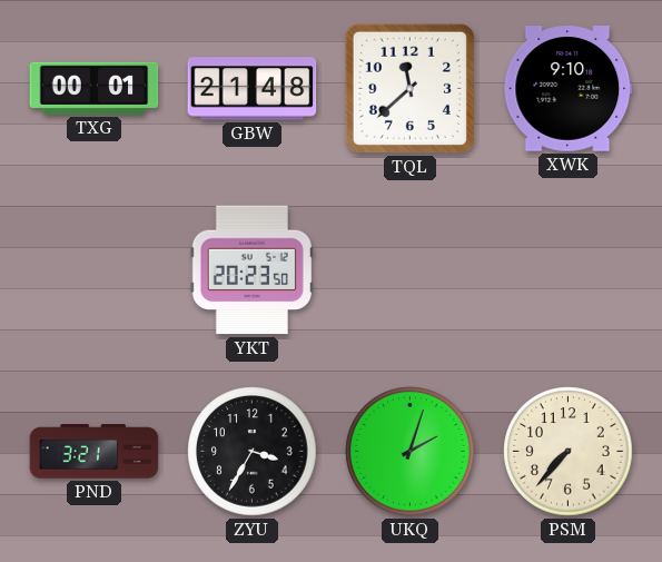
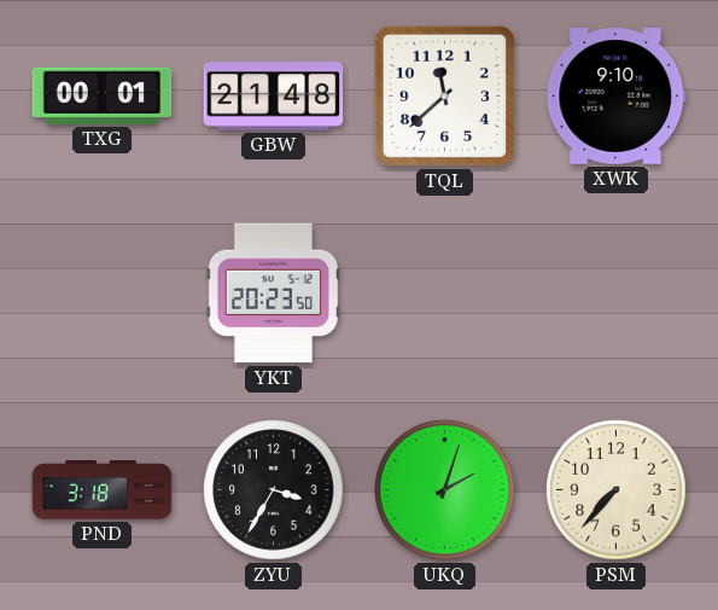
PND: 3:21 -> 3:18 (103, 490)
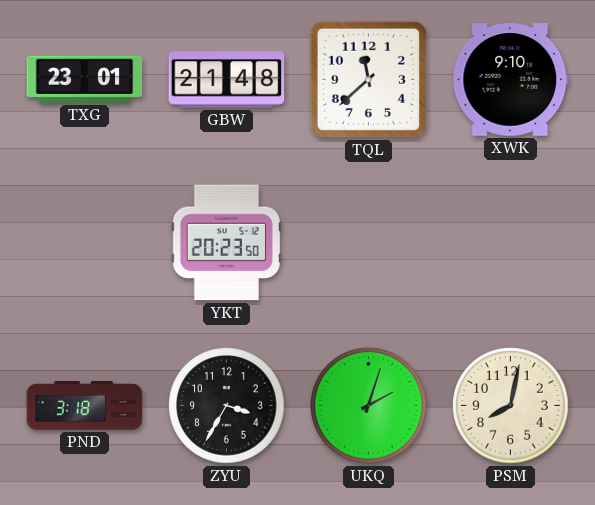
TXG: 00:01 -> 23:01 (85, 79)
PSM: 7:37 -> 8:02 (511, 406)
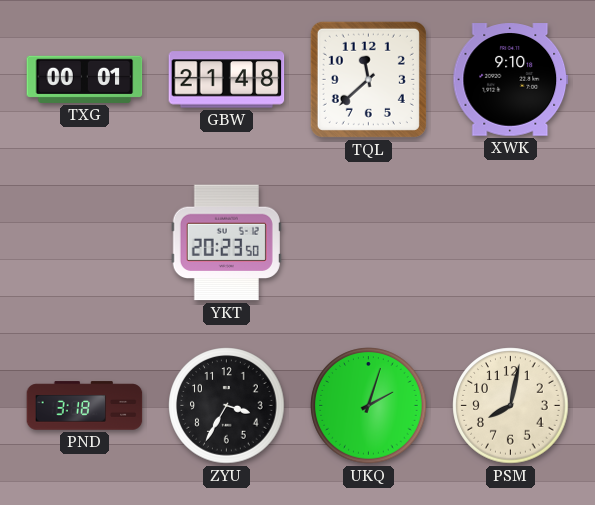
TXG: 23:01 -> 00:01 (85, 79)
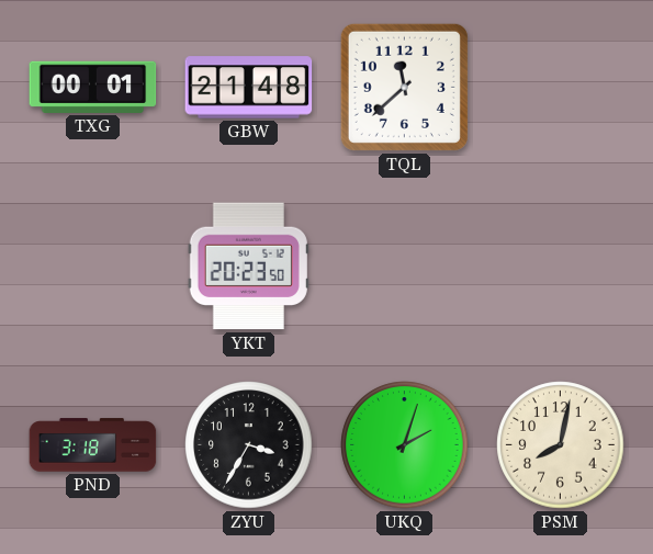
XWK: 9:10 -> none (511, 80)
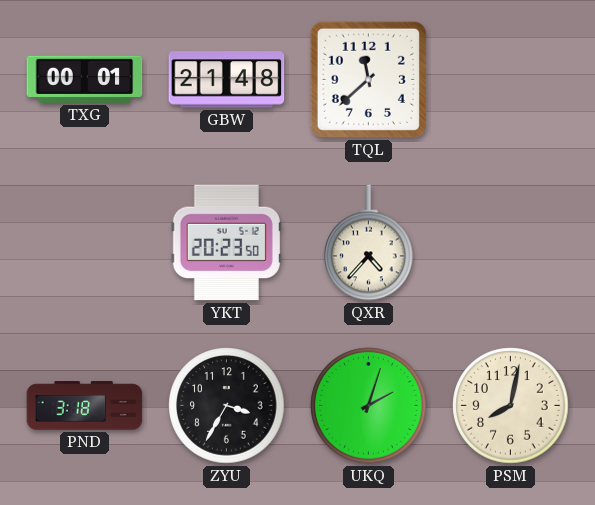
QXR: none -> 4:37 (369, 243)
